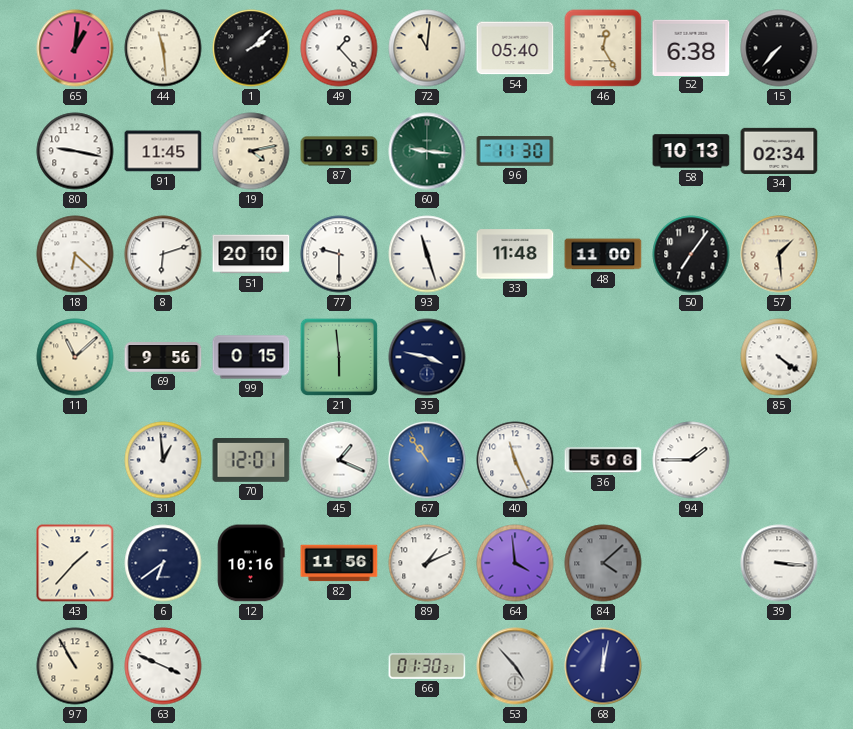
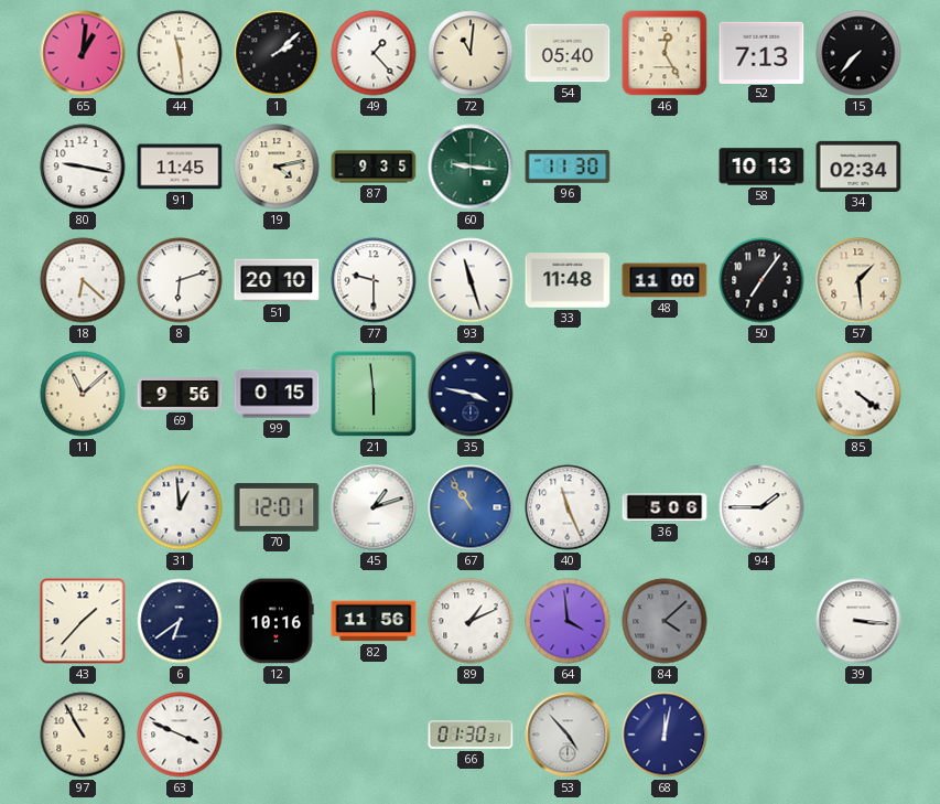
52: 6:38 -> 7:13 (761, 52)
45: 1:19 -> 1:12 (374, 507)
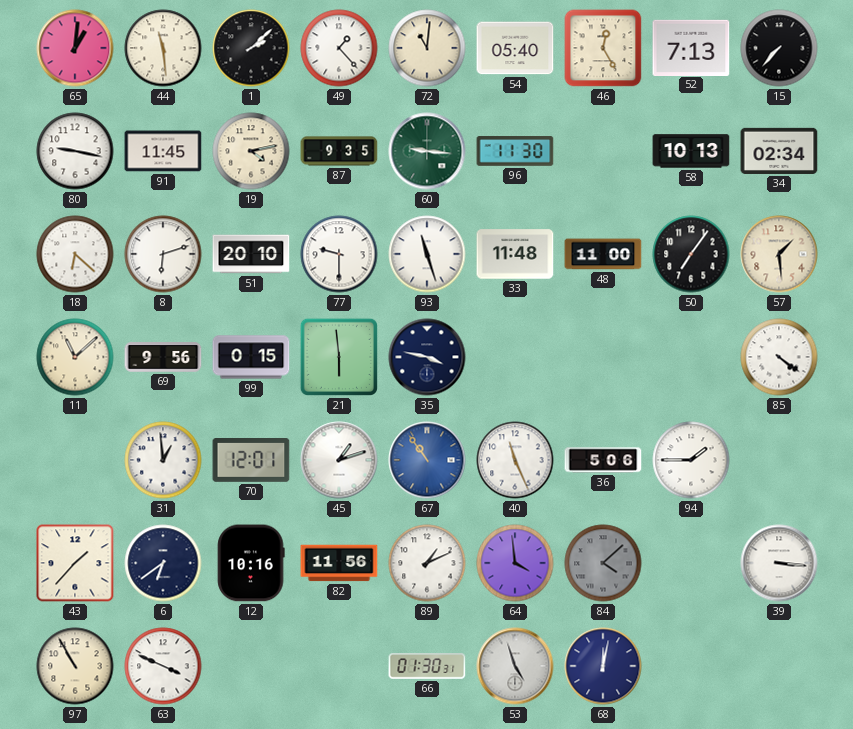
53: 4:53 -> 4:57 (515, 666)
